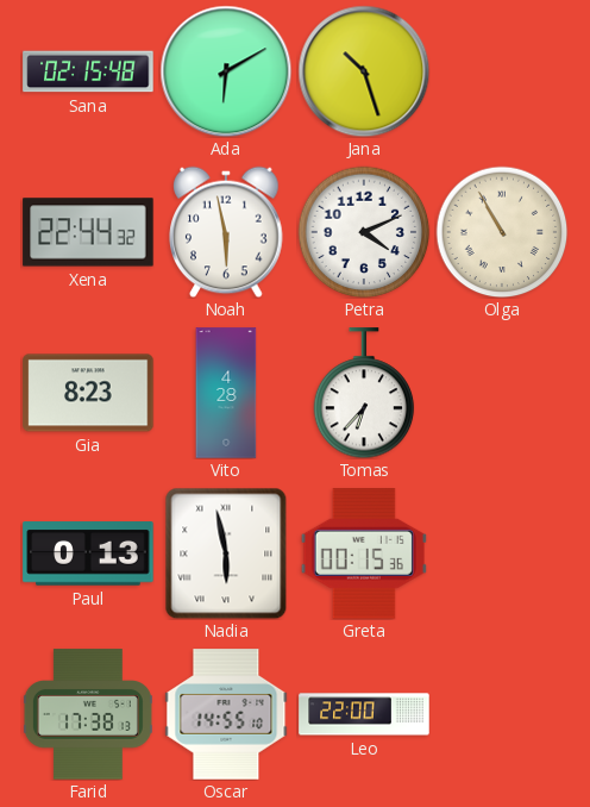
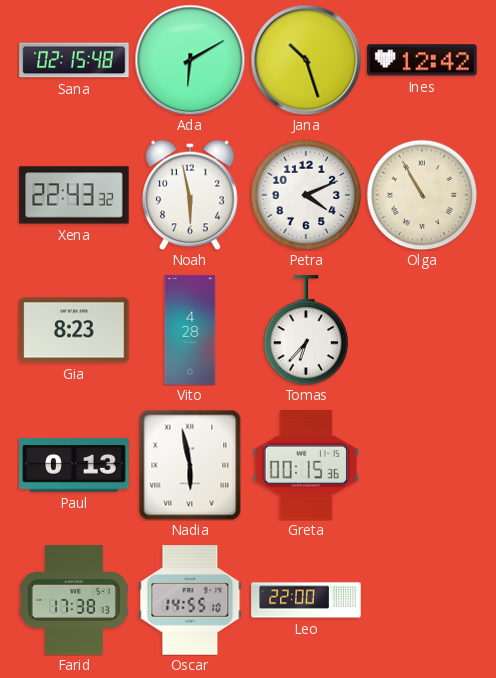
Ines: none -> 12:42 (422, 60)
Xena: 22:44 -> 22:43 (74, 195)
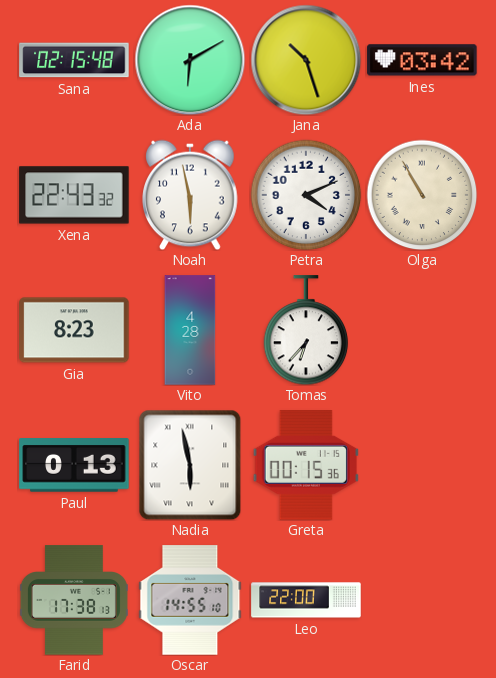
Ines: 12:42 -> 03:42 (422, 60)
